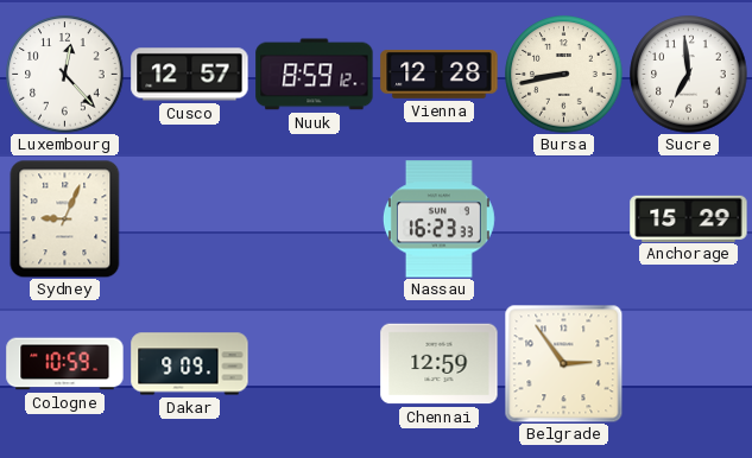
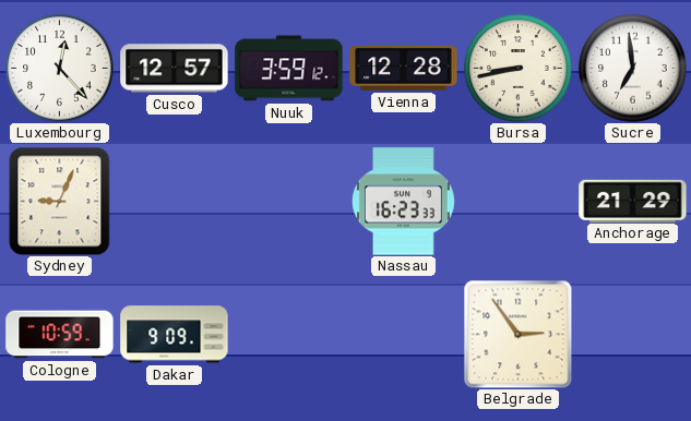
Nuuk: 8:59 -> 3:59 (289, 69)
Anchorage: 15:29 -> 21:29 (633, 201)
Chennai: 12:59 -> none (440, 364)
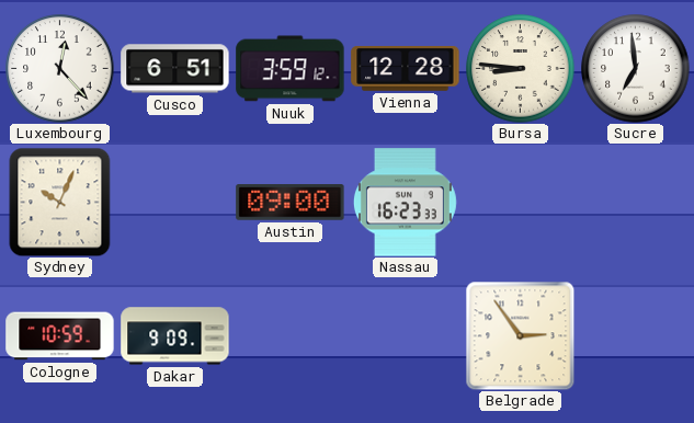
Cusco: 12:57 -> 6:51 (175, 69)
Bursa: 8:43 -> 8:46 (521, 69)
Sydney: 9:04 -> 10:04 (60, 202)
Austin: none -> 09:00 (291, 203)
Anchorage: 21:29 -> none (633, 201)
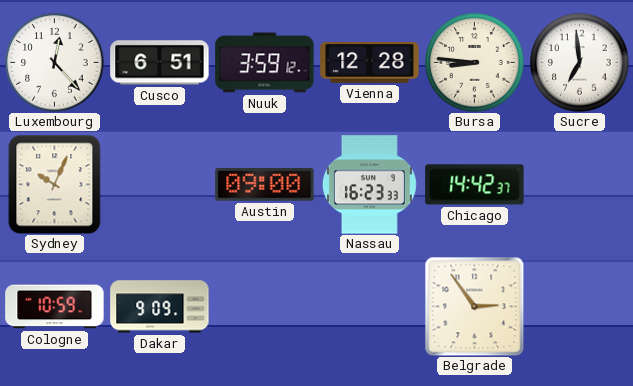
Chicago: none -> 14:42 (475, 185)
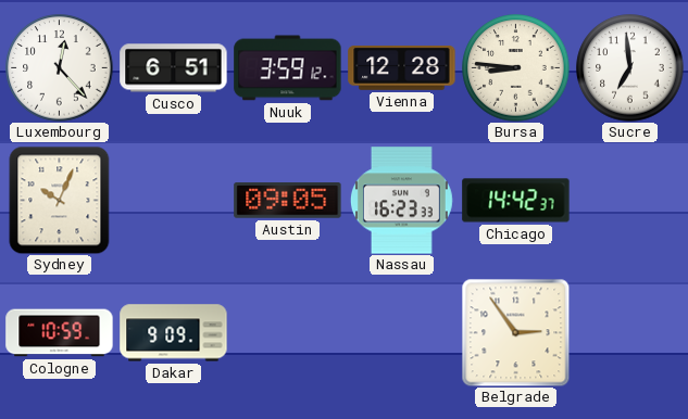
Austin: 09:00 -> 09:05 (288, 201)
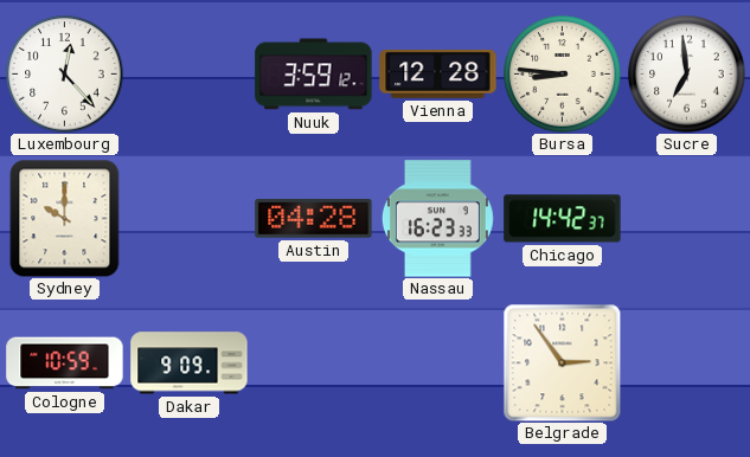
Cusco: 6:51 -> none (174, 68)
Sydney: 10:04 -> 10:00 (65, 218)
Austin: 09:05 -> 04:28 (314, 219)
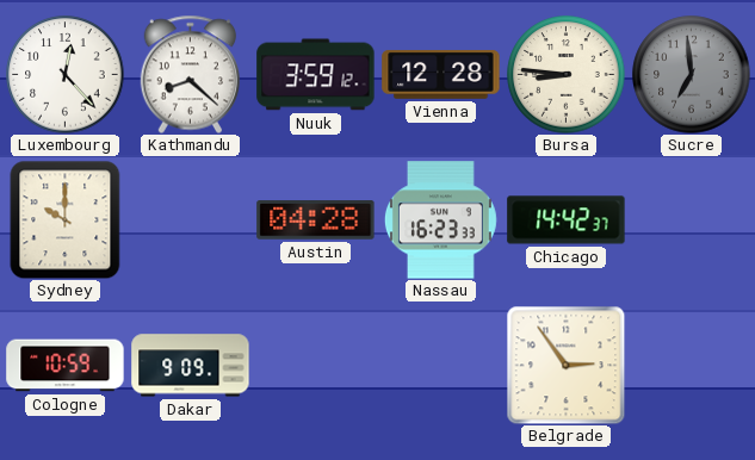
Kathmandu: none -> 8:22 (190, 74)
Sucre dial: white -> grey (692, 75)
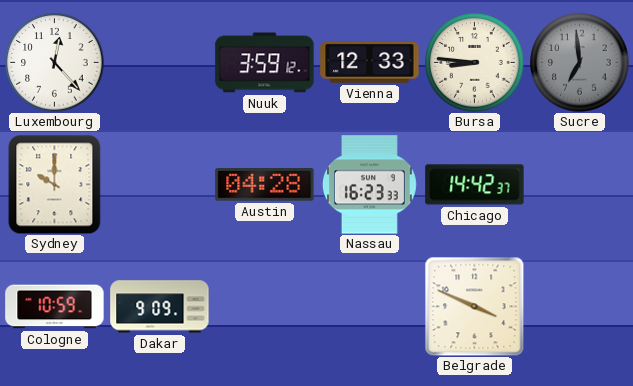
Kathmandu: 8:22 -> none (190, 74)
Vienna: 12:28 -> 12:33 (370, 62)
Belgrade: 2:54 -> 3:49 (474, 306)
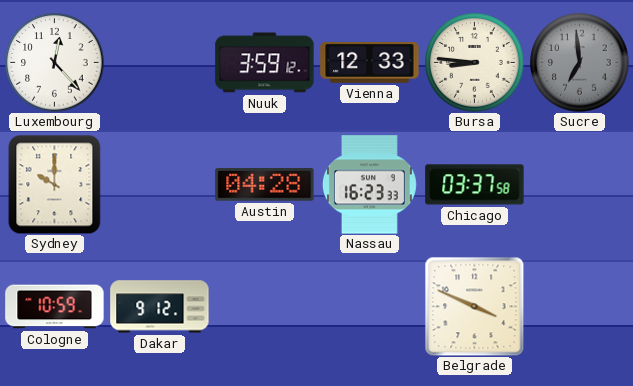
Chicago: 14:42 -> 03:37 (475, 185)
Dakar: 9:09 -> 9:12 (160, 307)
